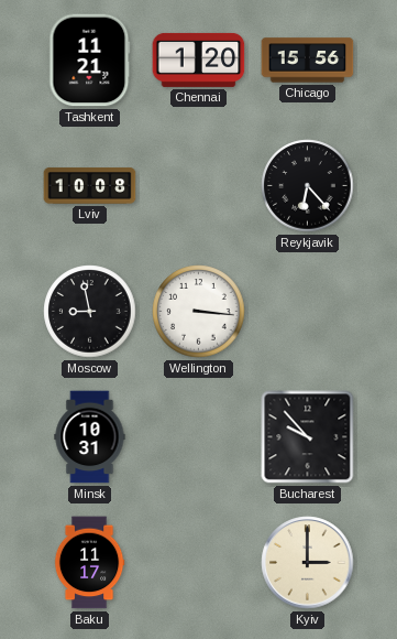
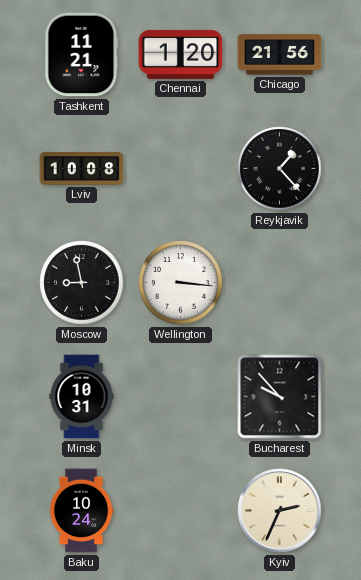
Chicago: 15:56 -> 21:56 (280, 55)
Reykjavik: 6:23 -> 1:23 (280, 169)
Baku: 11:17 -> 10:24 (81, 511)
Kyiv: 3:00 -> 2:34 (280, 511)
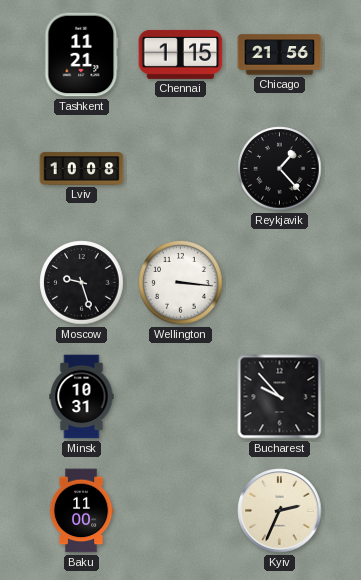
Chennai: 1:20 -> 1:15 (181, 54)
Moscow: 8:58 -> 9:27 (82, 283)
Baku: 10:24 -> 11:00 (81, 511)
